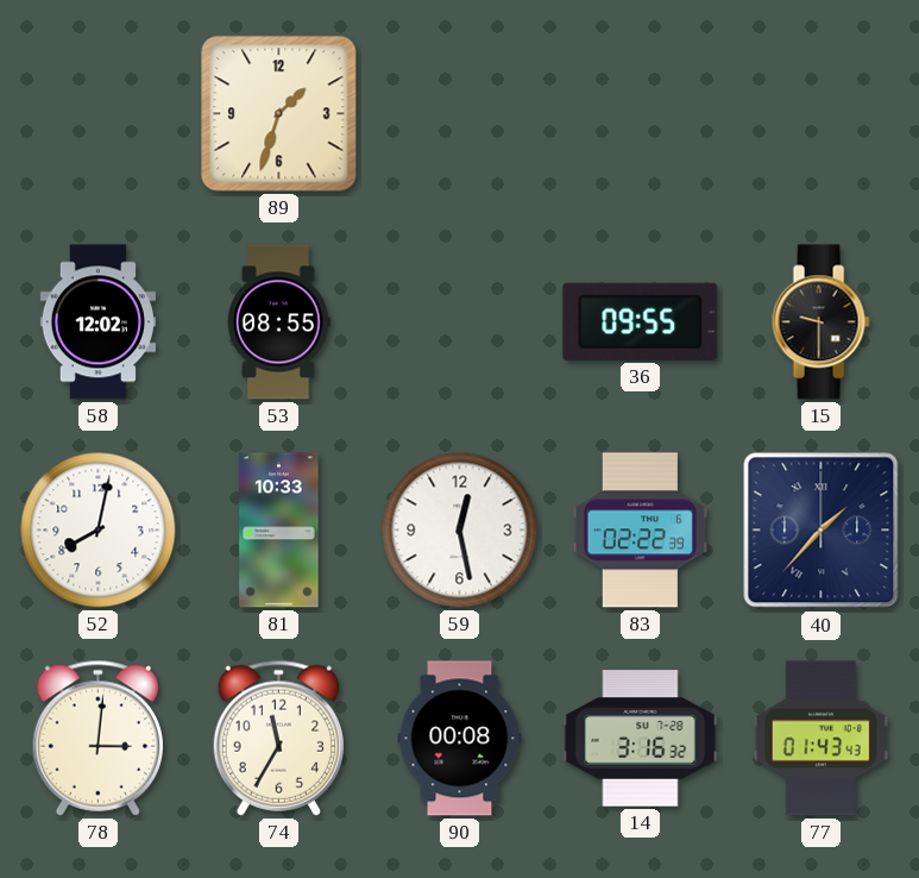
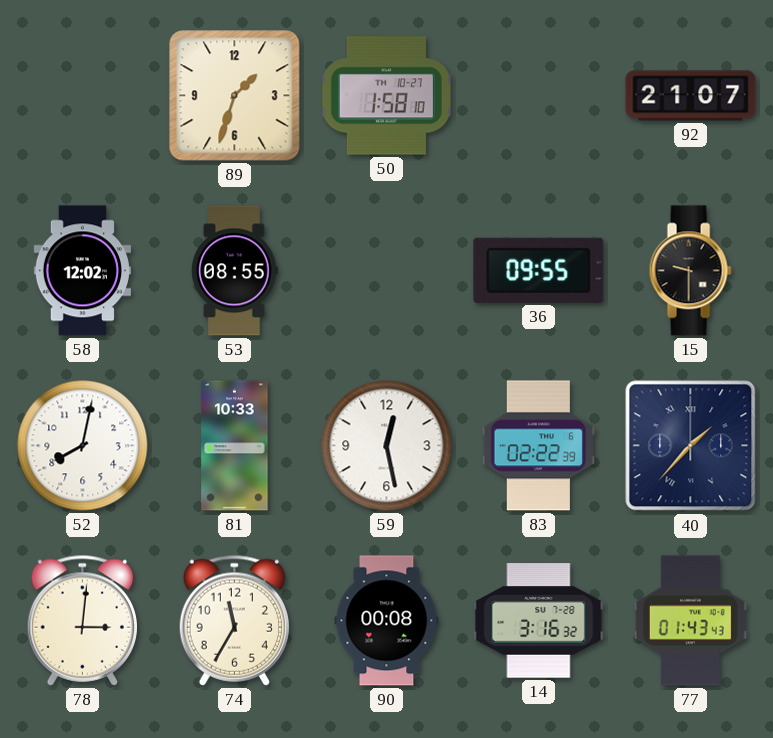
50: none -> 1:58 (386, 96)
92: none -> 21:07 (691, 96)
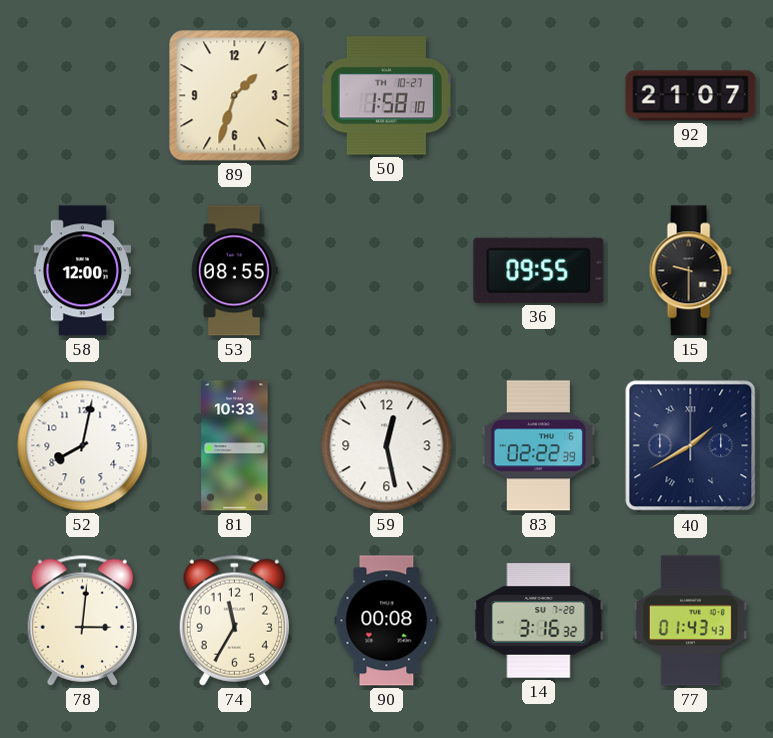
58: 12:02 -> 12:00 (82, 271)
40: 1:37 -> 1:40 (691, 446)
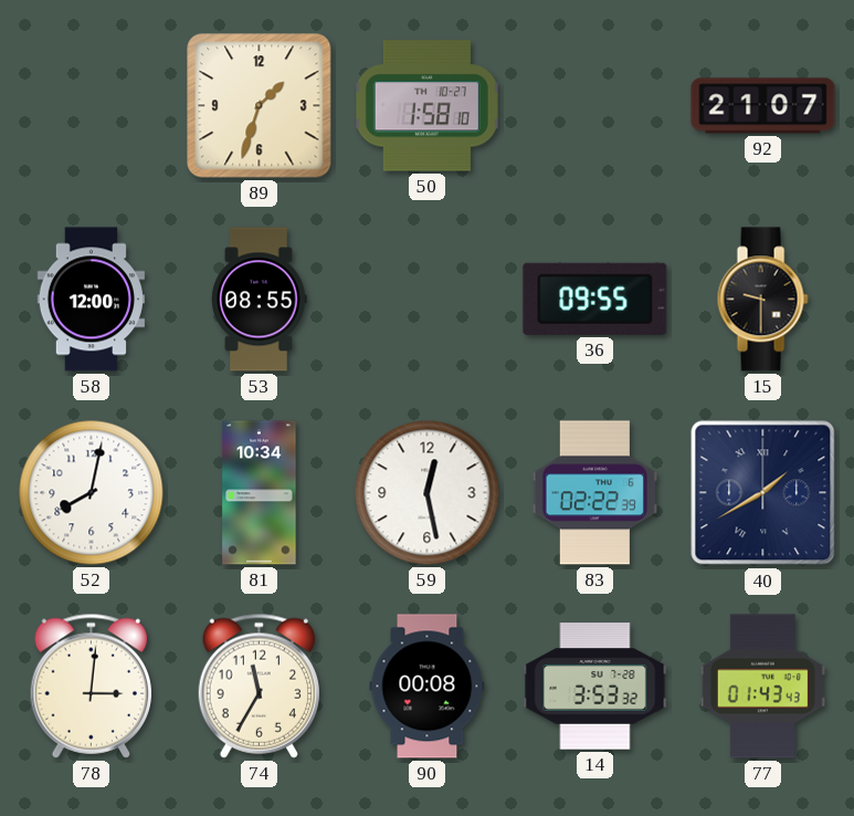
81: 10:33 -> 10:34 (260, 493)
14: 3:16 -> 3:53 (595, 687)
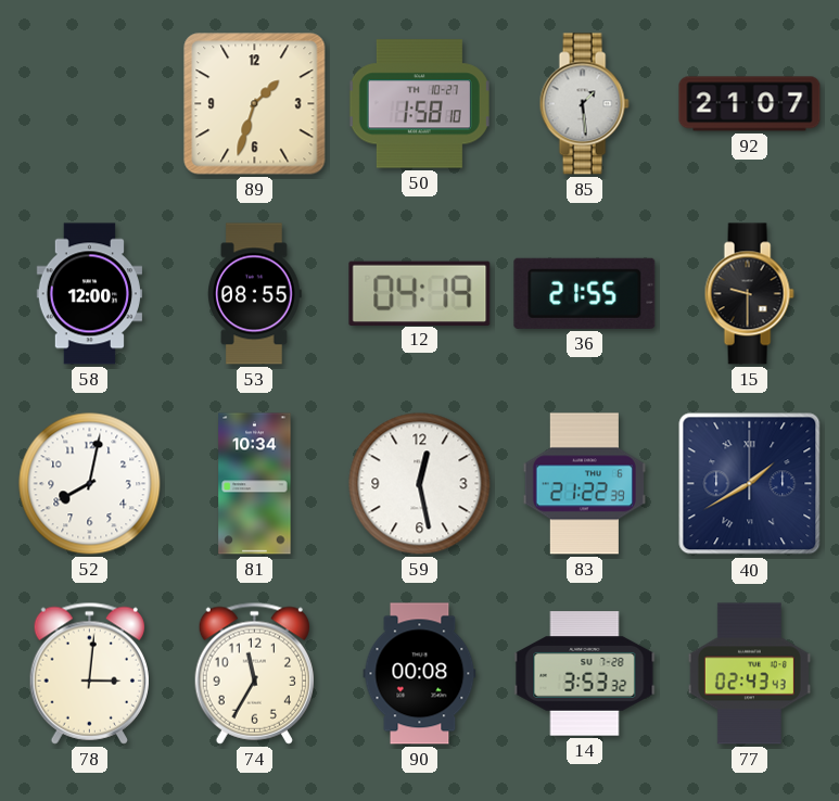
85: none -> 1:29 (584, 104)
12: none -> 04:19 (420, 293)
36: 09:55 -> 21:55 (585, 293)
83: 02:22 -> 21:22 (584, 484)
77: 01:43 -> 02:43 (749, 674)
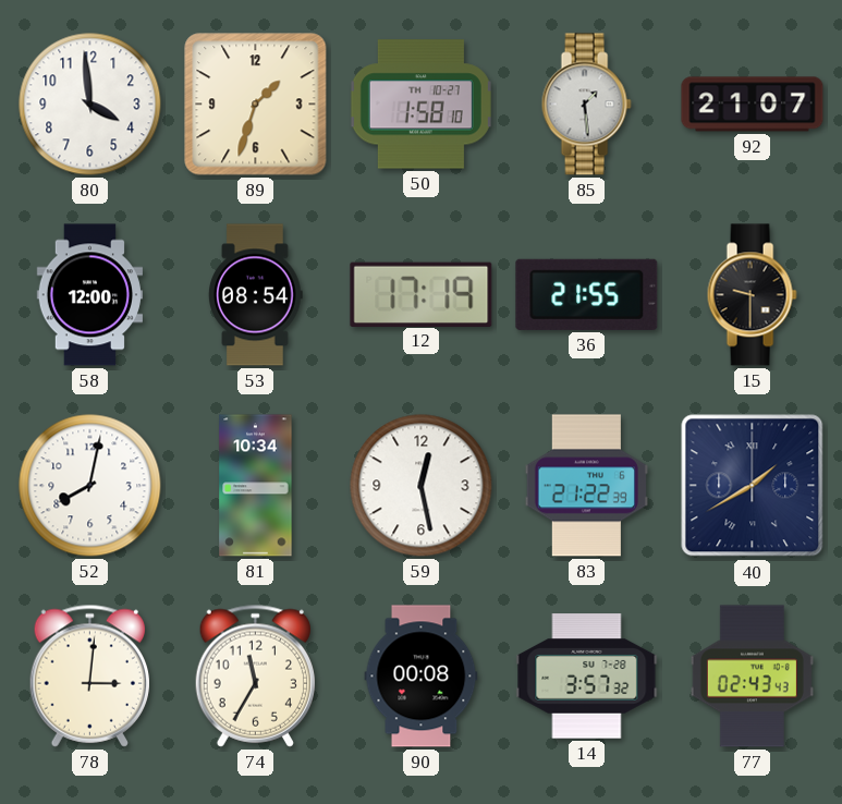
80: none -> 3:59 (90, 105)
53: 08:55 -> 08:54 (256, 295)
12: 04:19 -> 17:19 (422, 294)
14: 3:53 -> 3:57 (587, 677)
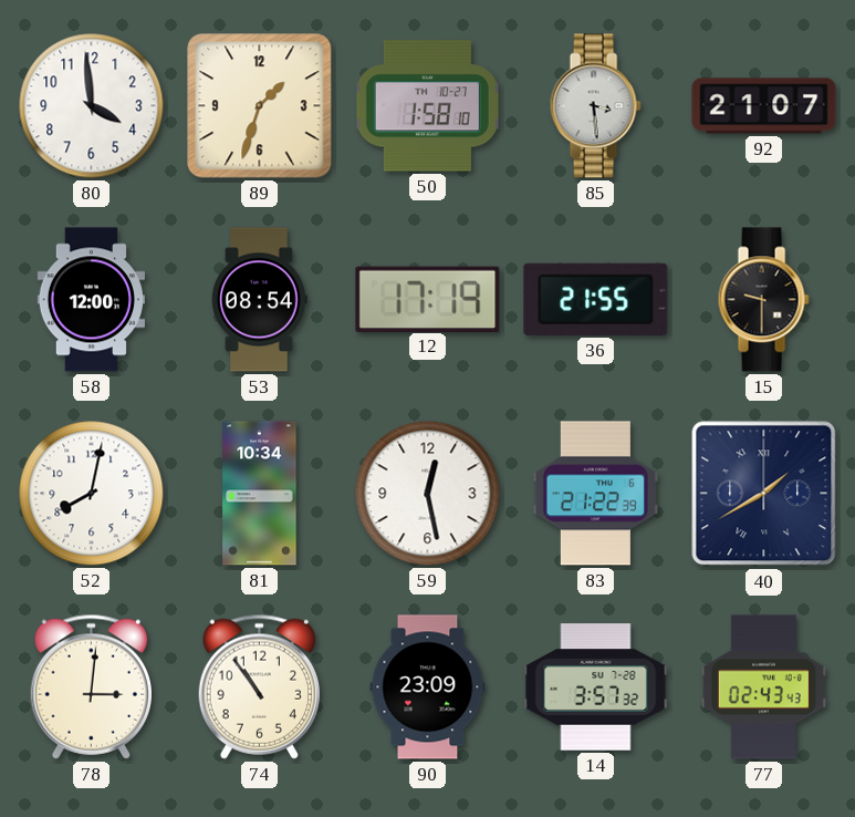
85: 1:29 -> 3:29 (595, 106)
74: 11:35 -> 10:54 (259, 686)
90: 00:08 -> 23:09 (428, 687)
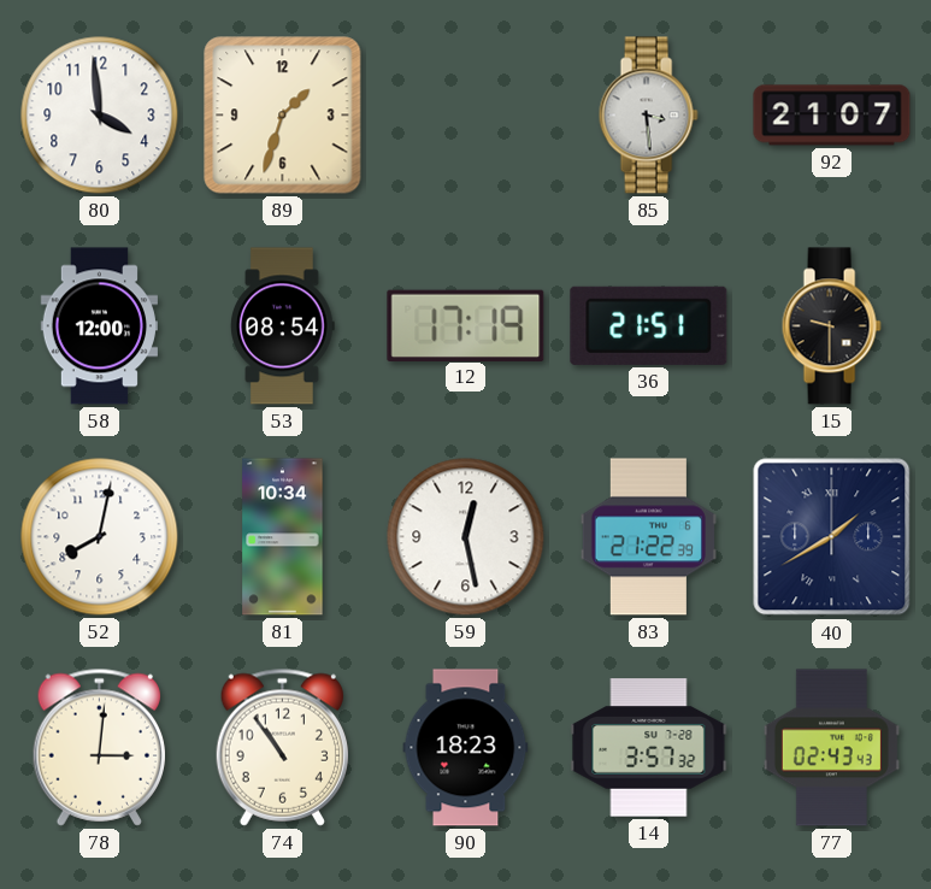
50: 1:58 -> none (427, 106)
36: 21:55 -> 21:51 (649, 325)
90: 23:09 -> 18:23 (466, 748)
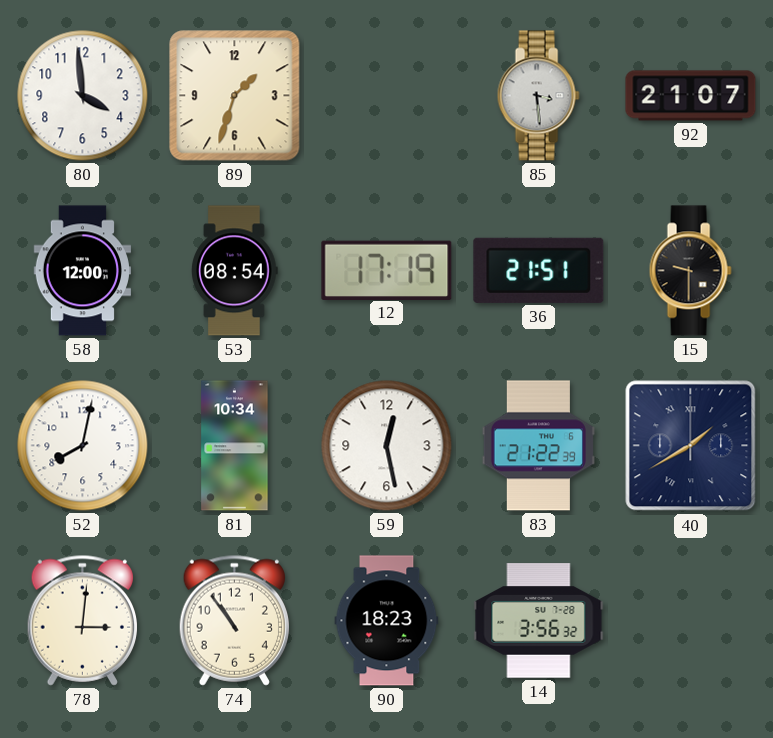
14: 3:57 -> 3:56 (539, 621)
77: 02:43 -> none (831, 748)
